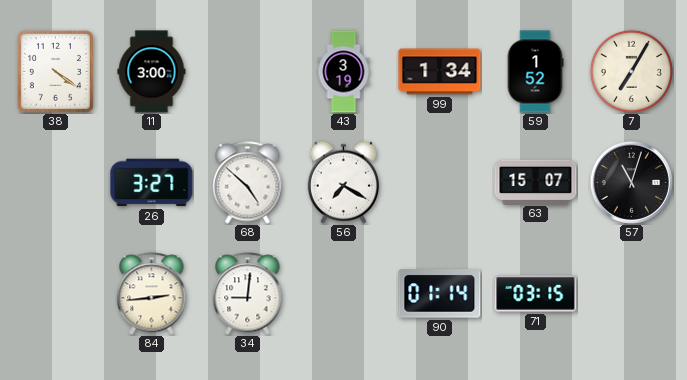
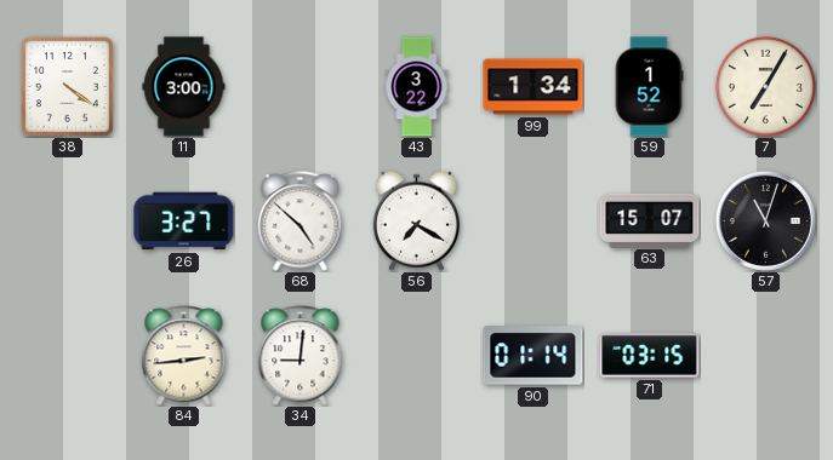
43: 3:19 -> 3:22 (417, 87)
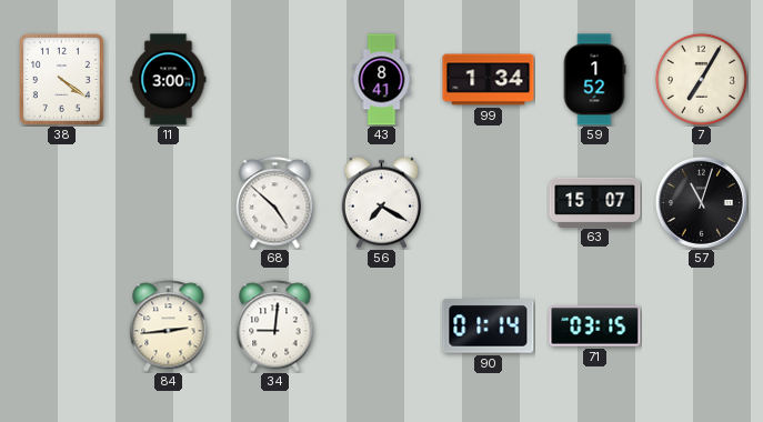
43: 3:22 -> 8:41 (382, 80)
26: 3:27 -> none (184, 222)
